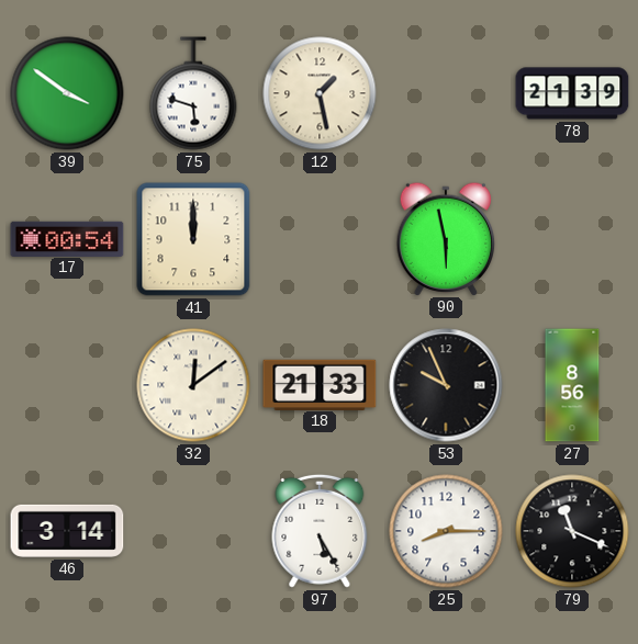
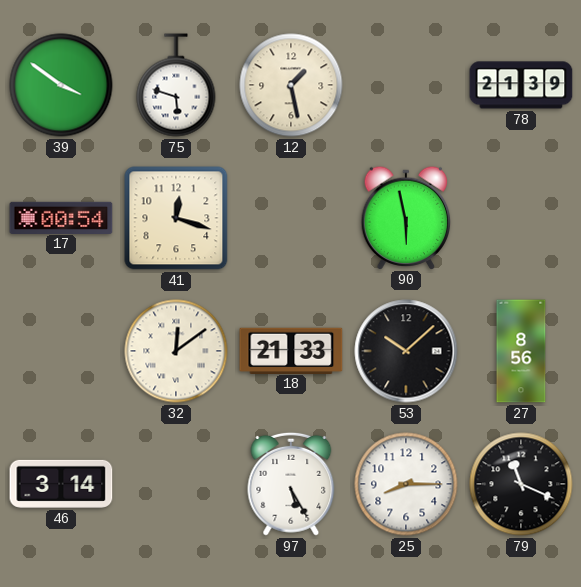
41: 12:00 -> 12:18 (176, 218)
53: 9:56 -> 10:08 (406, 351)
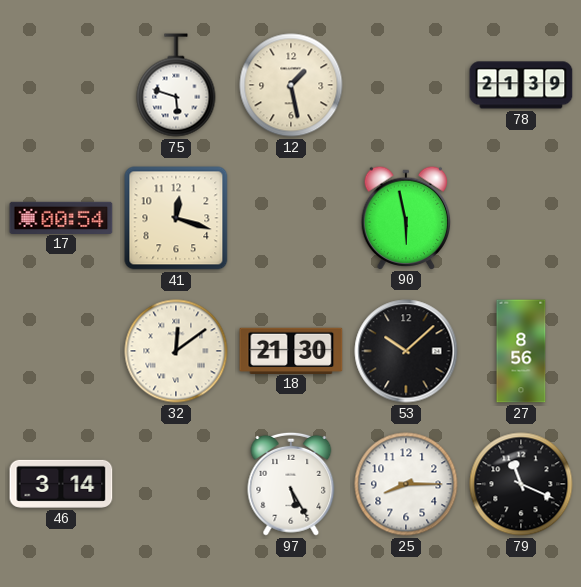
39: 3:51 -> none (61, 85)
18: 21:33 -> 21:30 (291, 350)
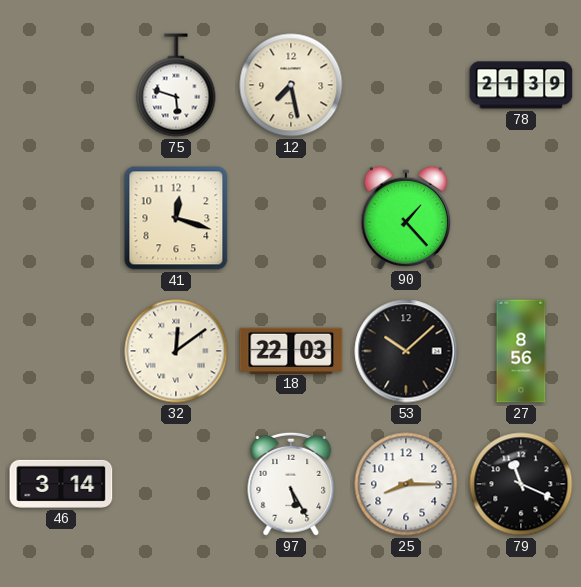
12: 1:28 -> 7:28 (291, 85)
17: 00:54 -> none (61, 217)
90: 5:58 -> 1:23 (406, 217)
18: 21:30 -> 22:03 (291, 350)
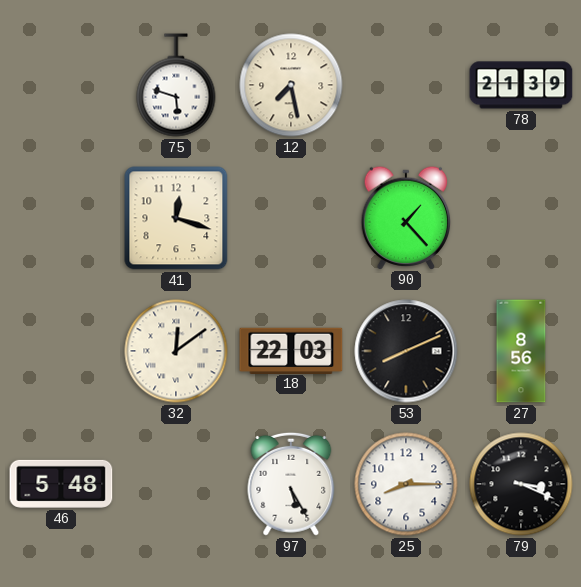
53: 10:08 -> 8:11 (406, 351)
46: 3:14 -> 5:48 (61, 484)
79: 11:19 -> 3:19 (521, 484)
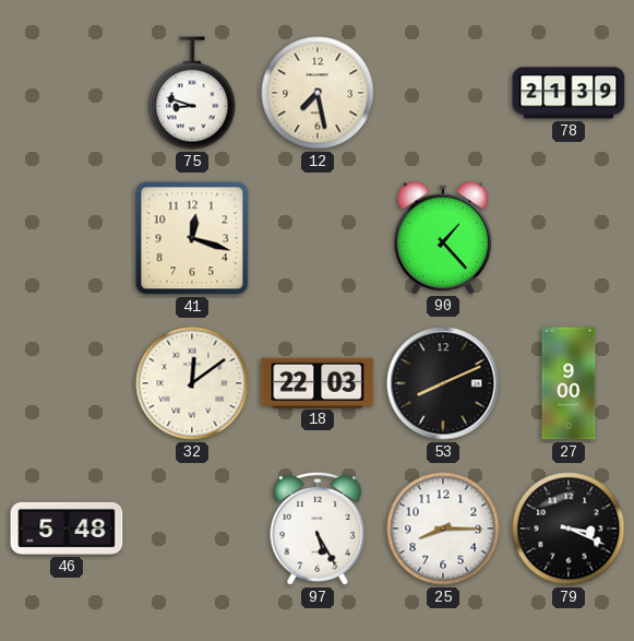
75: 5:48 -> 8:48 (192, 93)
27: 8:56 -> 9:00 (569, 383)
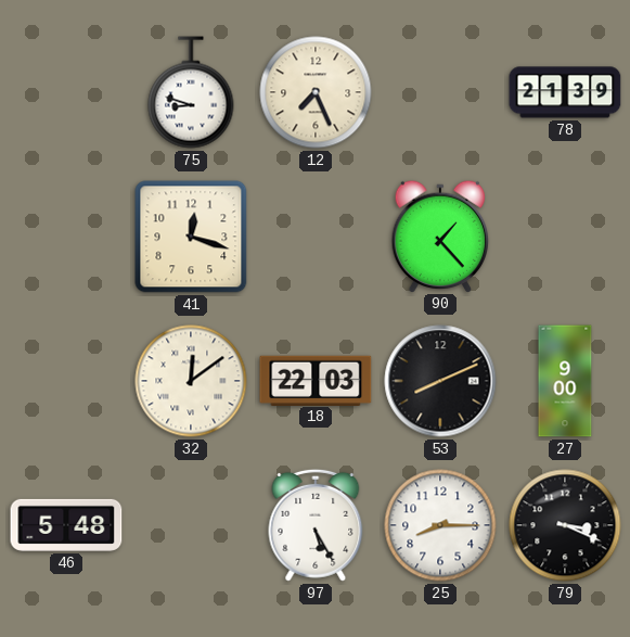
12: 7:28 -> 7:26 (316, 92)
